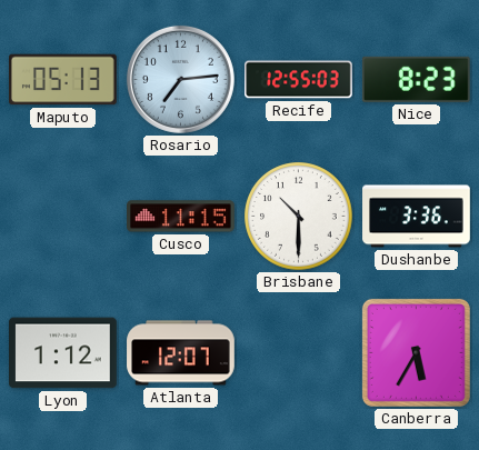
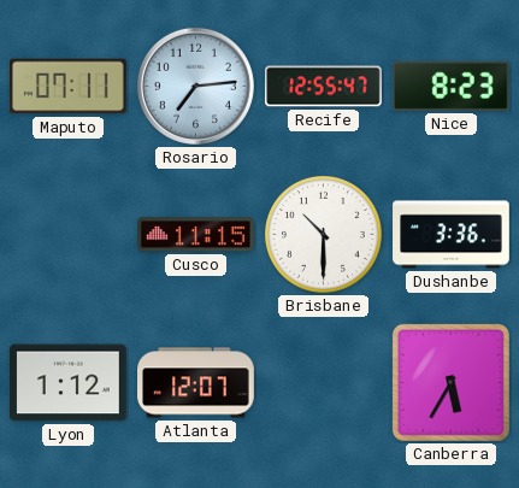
Maputo: 05:13 -> 07:11 (69, 87)
Recife: 12:55:03 -> 12:55:47 (324, 87)
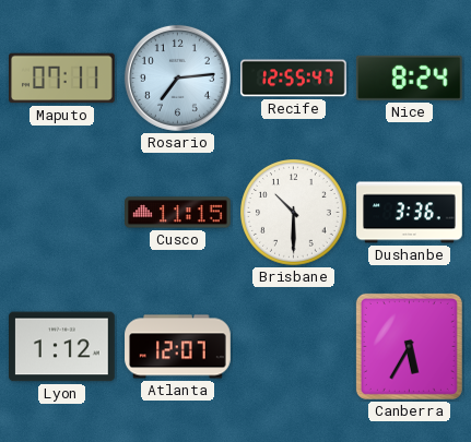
Nice: 8:23 -> 8:24 (409, 77)
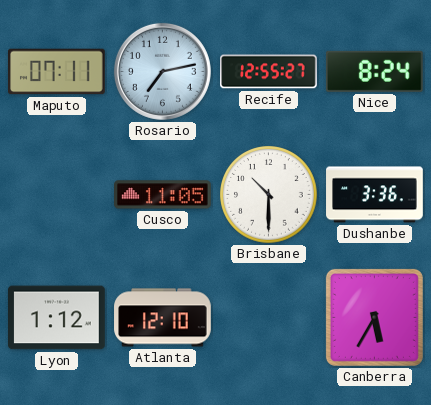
Rosario: 7:14 -> 7:13 (162, 71)
Recife: 12:55:47 -> 12:55:27 (269, 72)
Cusco: 11:15 -> 11:05 (163, 195)
Atlanta: 12:07 -> 12:10 (163, 318)
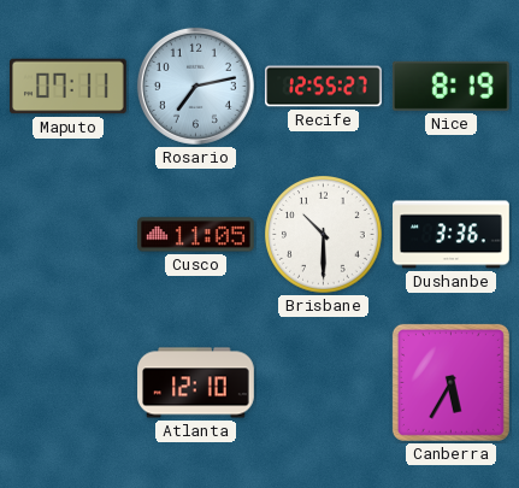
Nice: 8:24 -> 8:19 (450, 86)
Lyon: 1:12 -> none (57, 318)
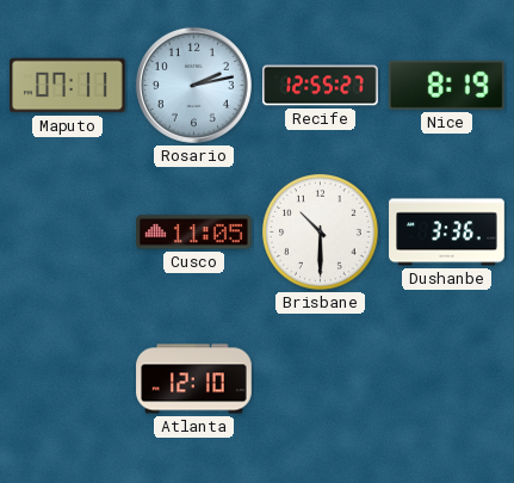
Rosario: 7:13 -> 2:13 (193, 85)
Canberra: 5:35 -> none (450, 382)
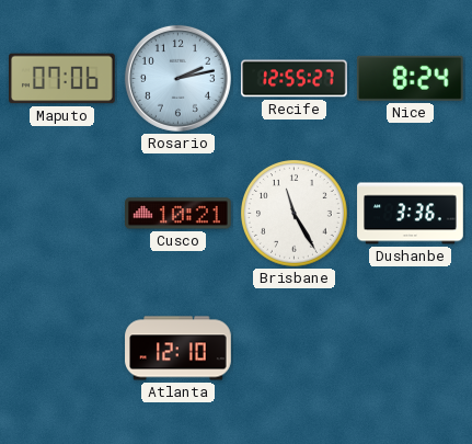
Maputo: 07:11 -> 07:06 (62, 79)
Nice: 8:19 -> 8:24 (410, 78)
Cusco: 11:05 -> 10:21 (179, 214)
Brisbane: 10:30 -> 11:25 (295, 214)
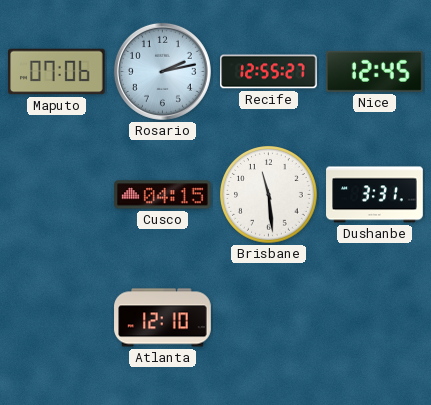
Nice: 8:24 -> 12:45 (374, 71)
Cusco: 10:21 -> 04:15 (163, 195)
Brisbane: 11:25 -> 11:29 (269, 195)
Dushanbe: 3:36 -> 3:31 (375, 195)
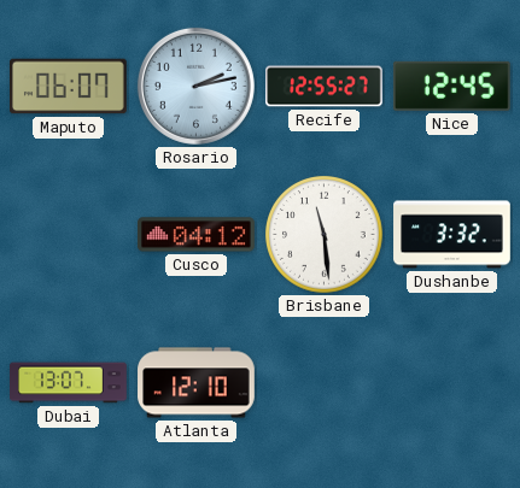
Maputo: 07:06 -> 06:07 (69, 87)
Cusco: 04:15 -> 04:12 (197, 235)
Dushanbe: 3:31 -> 3:32 (452, 235)
Dubai: none -> 13:07 (69, 383)
